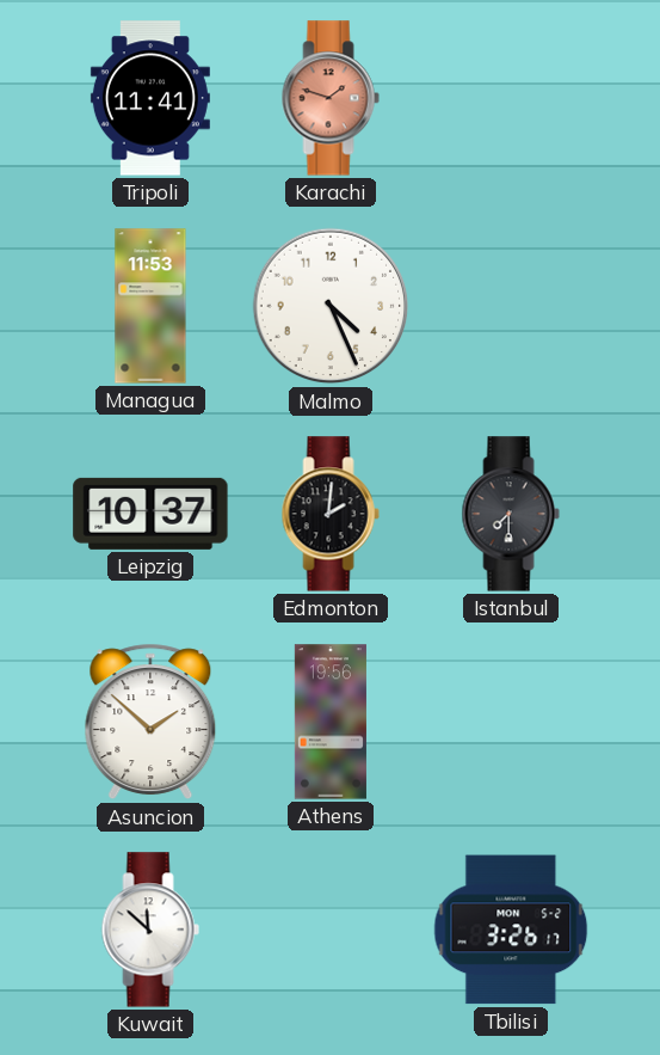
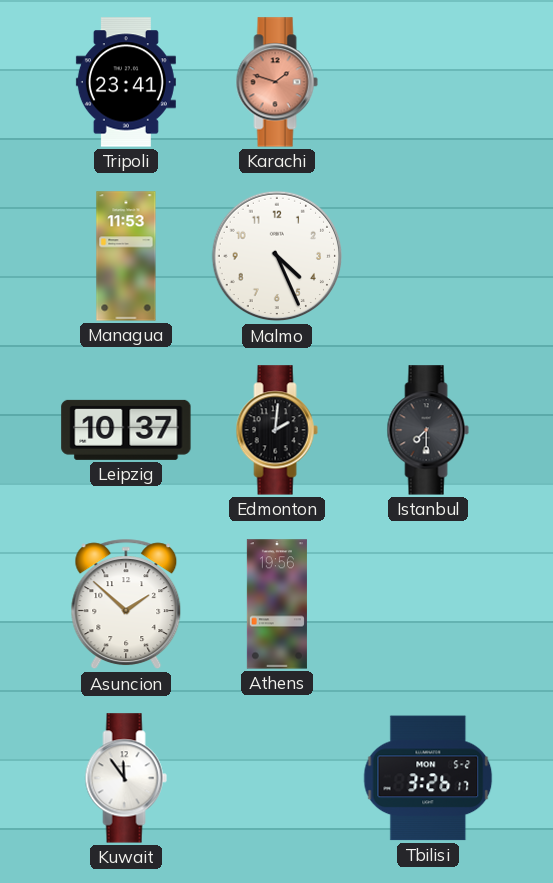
Tripoli: 11:41 -> 23:41 (126, 82)
Kuwait: 11:52 -> 11:54 (126, 778)
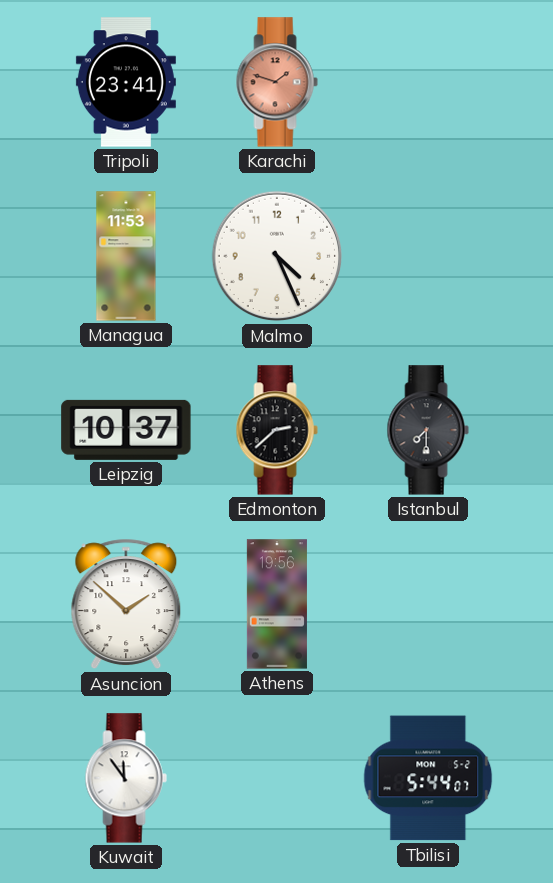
Edmonton: 2:01 -> 2:38 (277, 430)
Tbilisi: 3:26 -> 5:44 (428, 778)
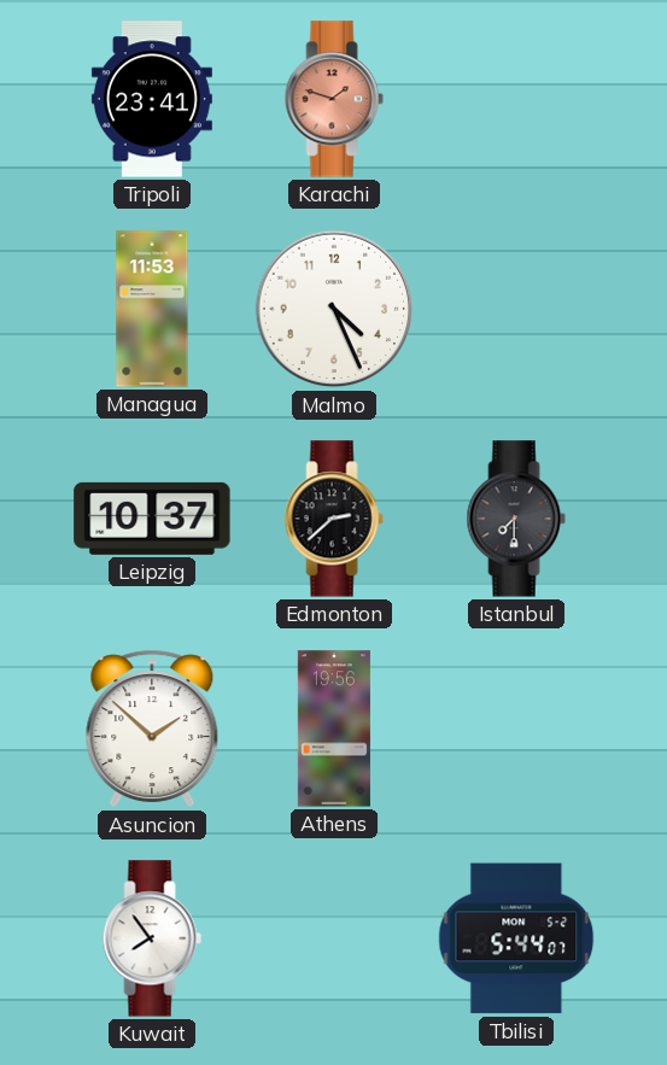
Kuwait: 11:54 -> 7:54 (152, 938)
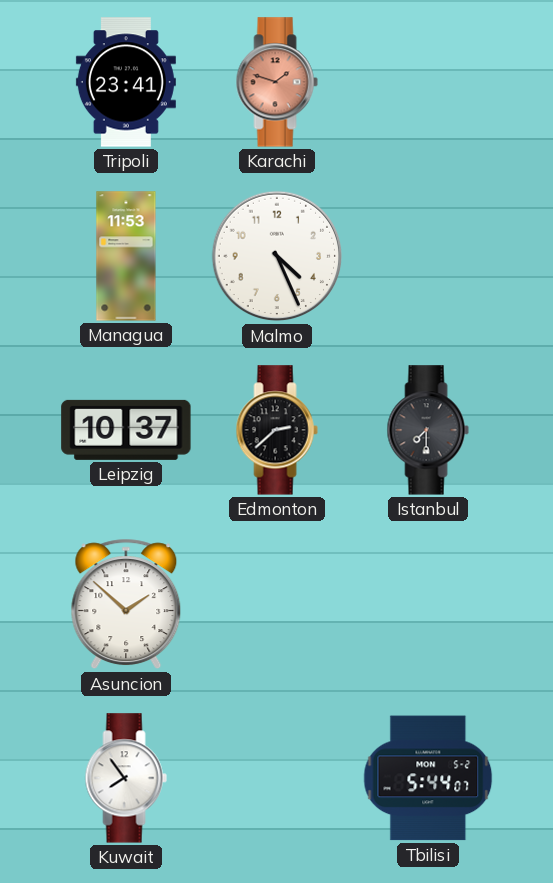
Athens: 19:56 -> none (334, 728)
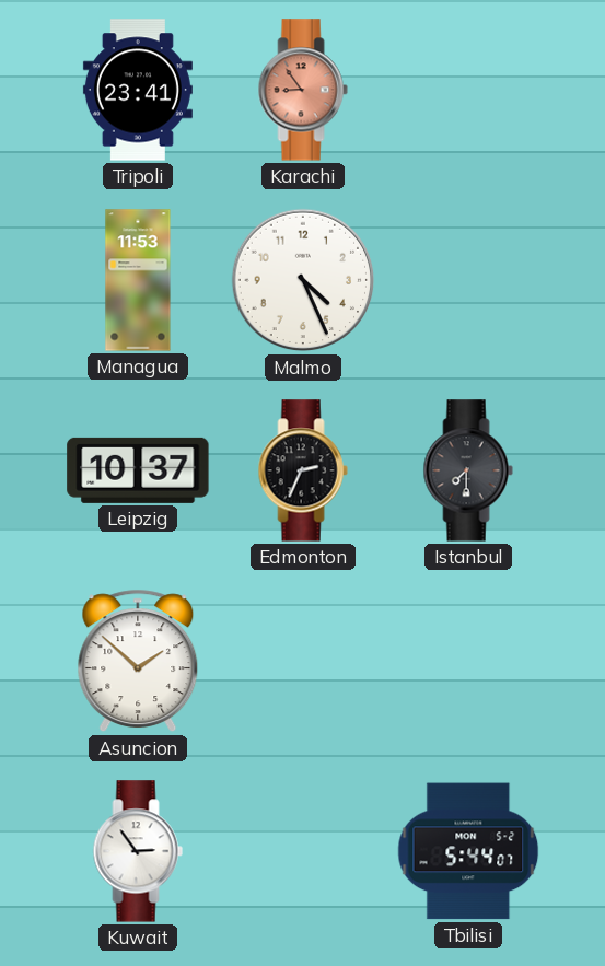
Karachi: 1:48 -> 8:54 (303, 90)
Edmonton: 2:38 -> 2:34 (303, 470)
Kuwait: 7:54 -> 2:54 (138, 851)
